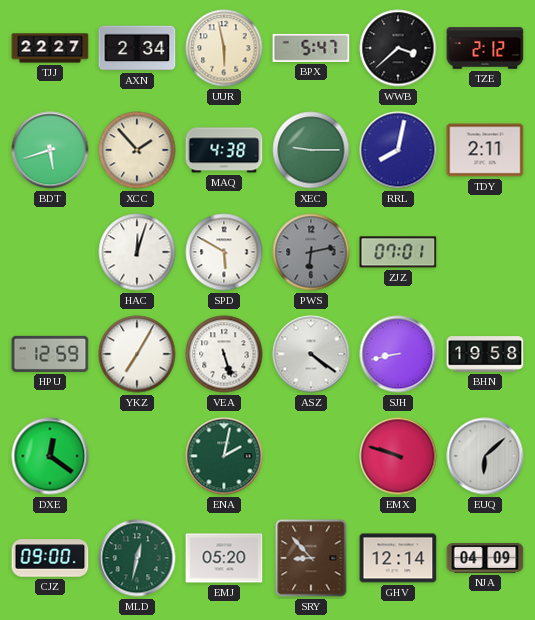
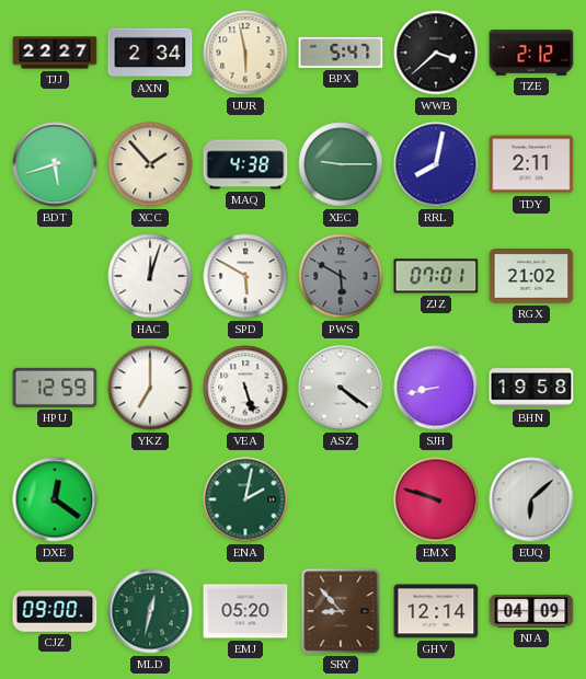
PWS: 6:13 -> 5:50 (341, 276)
RGX: none -> 21:02 (531, 277)
YKZ: 7:05 -> 7:00 (150, 388)
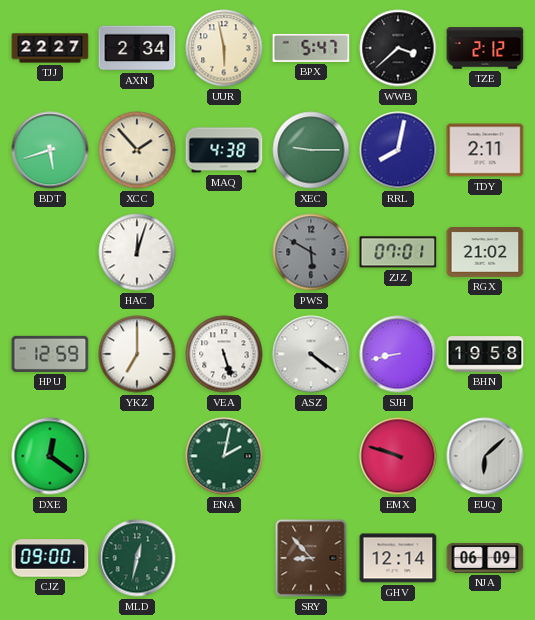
SPD: 5:50 -> none (245, 276)
EMJ: 05:20 -> none (245, 611)
NJA: 04:09 -> 06:09 (485, 558)
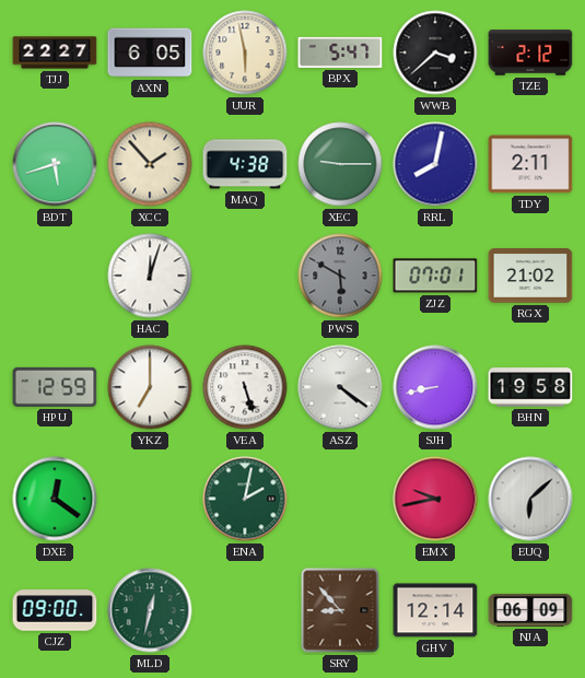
AXN: 2:34 -> 6:05 (150, 52)
EMX: 9:48 -> 9:43 (435, 499)
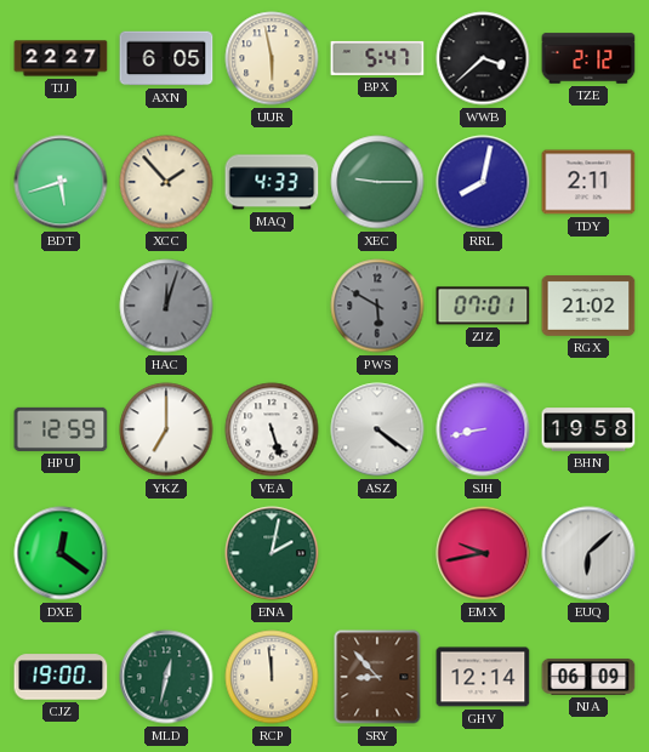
MAQ: 4:38 -> 4:33 (272, 182)
HAC dial: white -> grey (166, 306)
CJZ: 09:00 -> 19:00 (61, 677)
RCP: none -> 11:59 (272, 677)
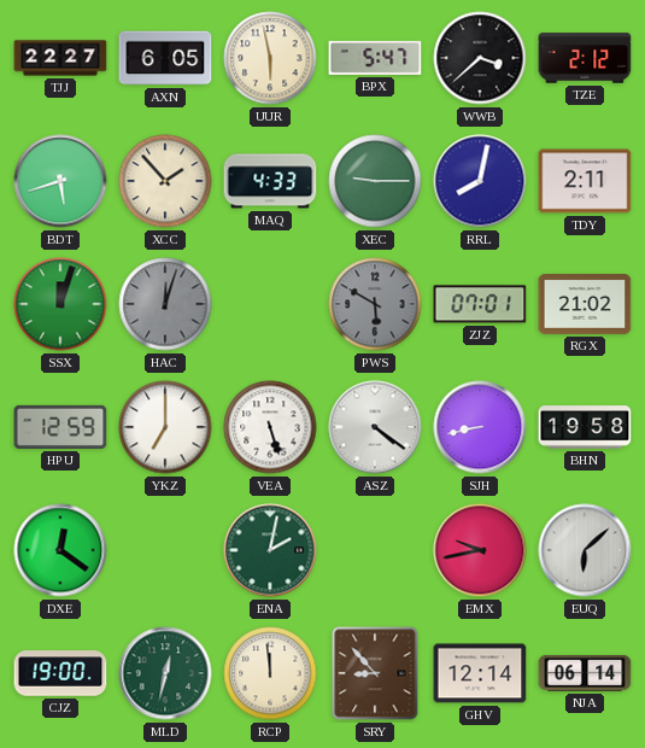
SSX: none -> 12:03 (60, 304)
NJA: 06:09 -> 06:14 (585, 673)
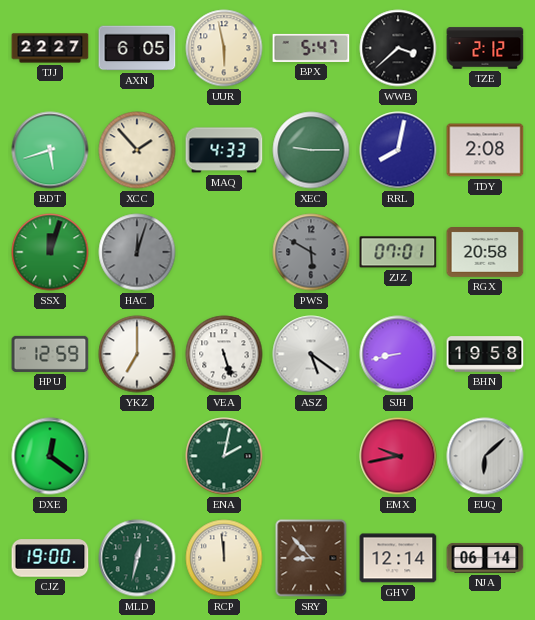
TDY: 2:11 -> 2:08 (485, 150)
RGX: 21:02 -> 20:58 (485, 253)
ASZ: 4:21 -> 5:21 (311, 354)
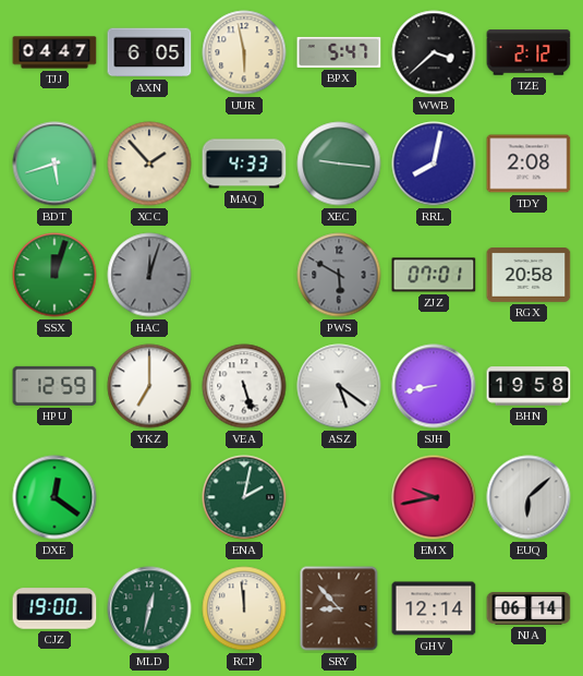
TJJ: 22:27 -> 04:47 (54, 52)
XEC: 9:15 -> 9:16 (339, 164)
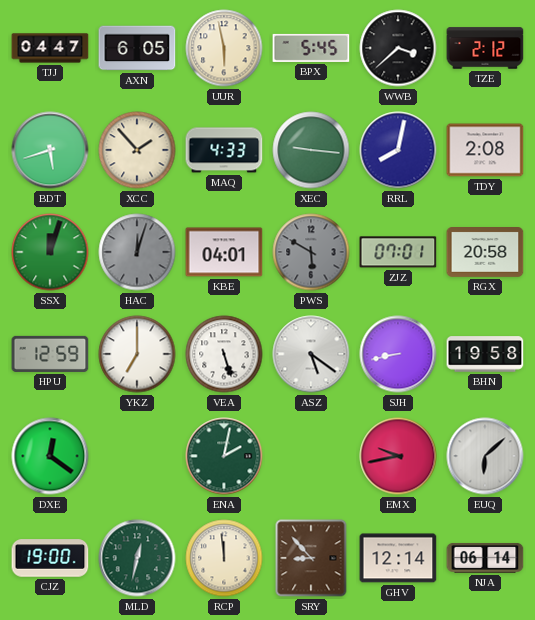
BPX: 5:47 -> 5:45 (311, 48)
KBE: none -> 04:01 (224, 252)
